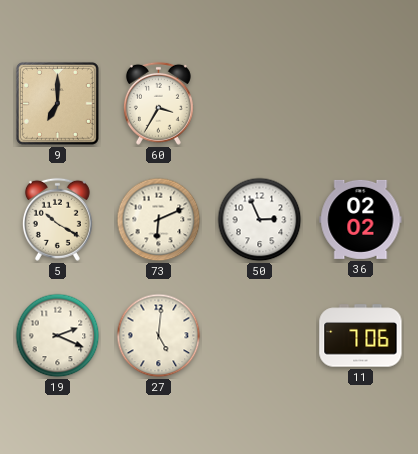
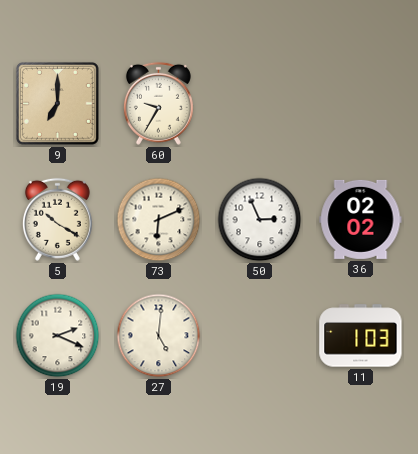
60: 3:35 -> 9:35 (158, 103)
11: 7:06 -> 1:03 (361, 336)
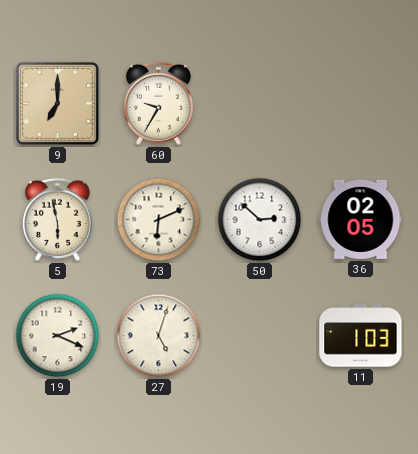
5: 10:20 -> 5:58 (57, 219)
50: 2:56 -> 2:52 (260, 220)
36: 02:02 -> 02:05 (361, 219)
27: 5:01 -> 5:03 (159, 336)
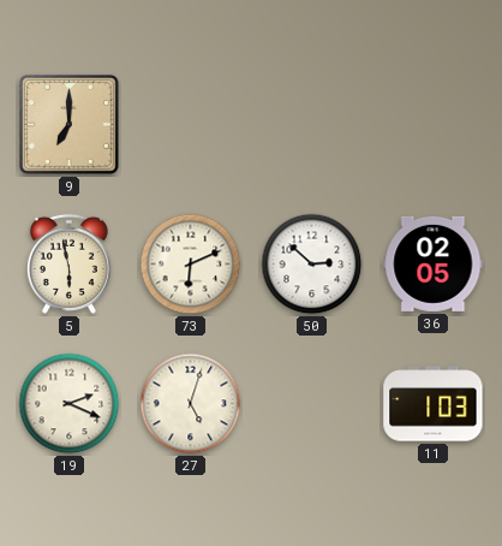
60: 9:35 -> none (158, 103)
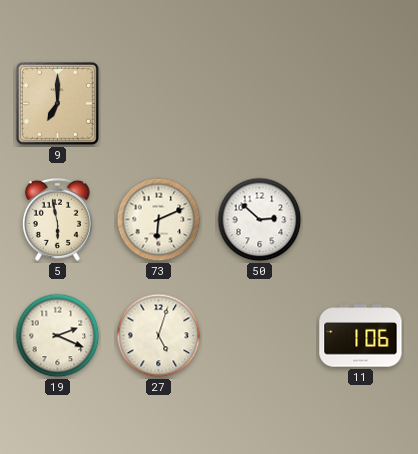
36: 02:05 -> none (434, 263)
11: 1:03 -> 1:06 (361, 336)
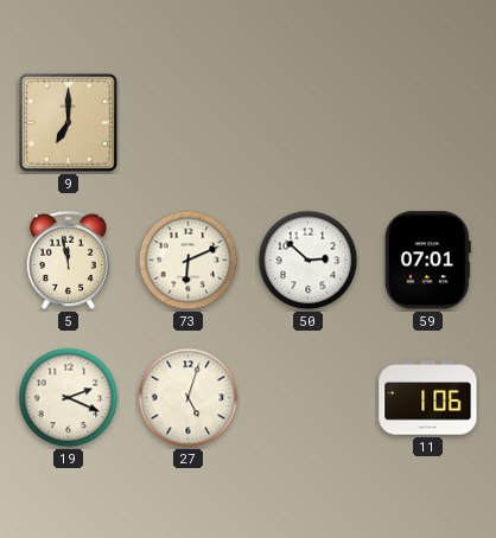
5: 5:58 -> 11:58 (68, 260)
59: none -> 07:01 (427, 261)
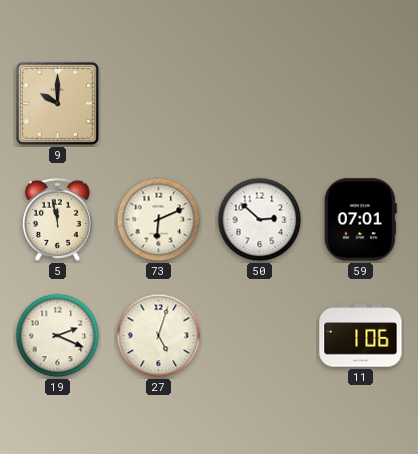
9: 7:00 -> 10:00 (57, 103)
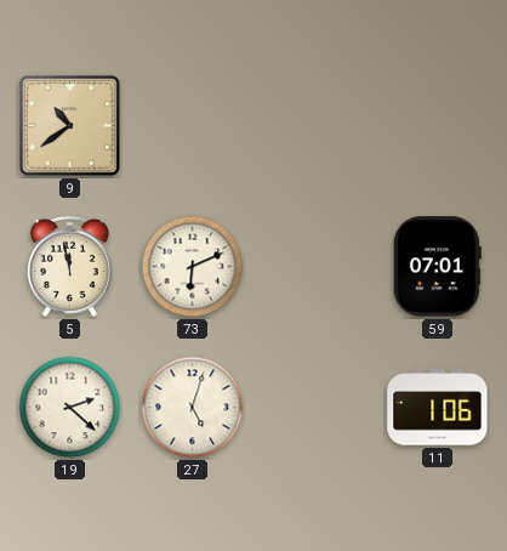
9: 10:00 -> 10:39 (69, 125)
50: 2:52 -> none (260, 220)
19: 2:19 -> 2:22 (70, 408)
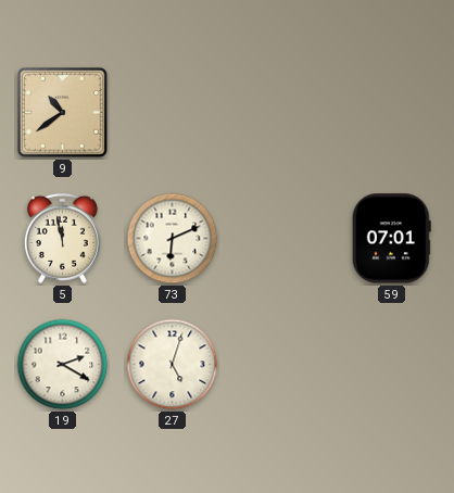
19: 2:22 -> 2:20 (63, 365)
11: 1:06 -> none (438, 408)
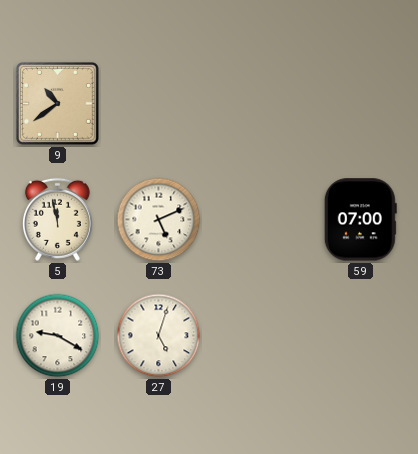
73: 6:11 -> 5:11 (159, 220)
59: 07:01 -> 07:00 (360, 220)
19: 2:20 -> 9:20 (58, 336)
